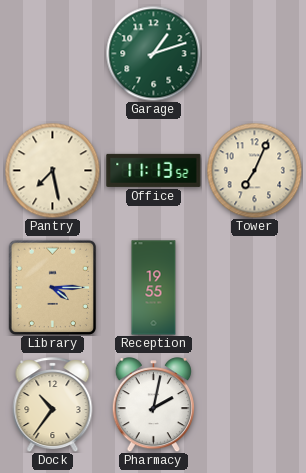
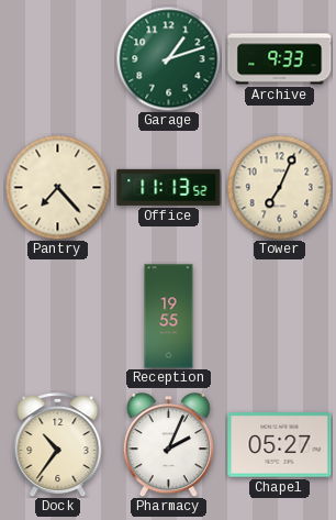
Archive: none -> 9:33 (280, 59)
Pantry: 7:28 -> 7:23 (57, 187)
Library: 4:15 -> none (53, 287)
Pharmacy: 2:02 -> 2:04 (168, 445)
Chapel: none -> 05:27 (280, 445)
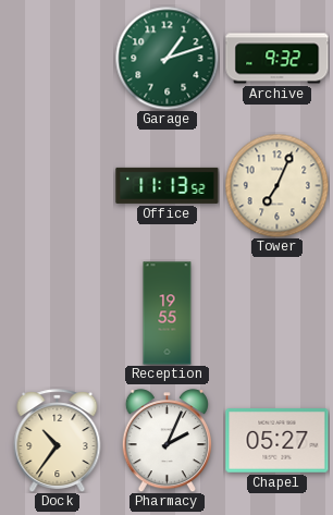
Archive: 9:33 -> 9:32 (277, 59)
Pantry: 7:23 -> none (57, 187)
